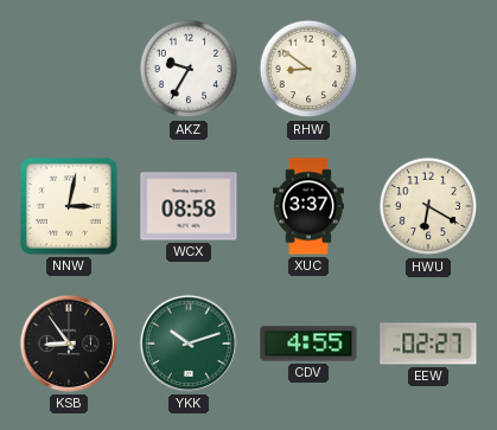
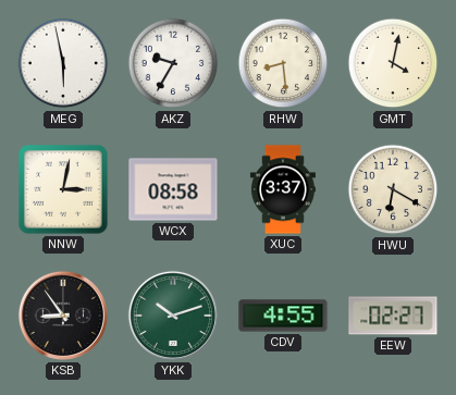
MEG: none -> 5:58 (63, 63)
RHW: 8:51 -> 8:29 (283, 63)
GMT: none -> 4:02 (393, 63)
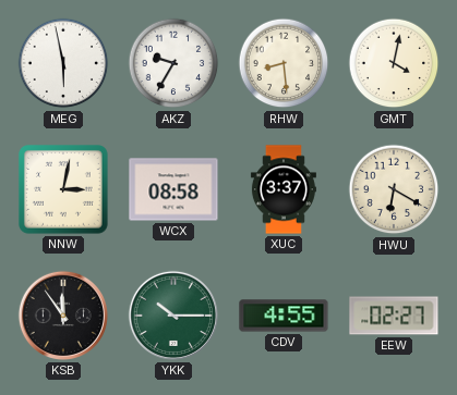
KSB: 8:54 -> 11:54 (63, 316)
YKK: 10:12 -> 10:15 (173, 316)
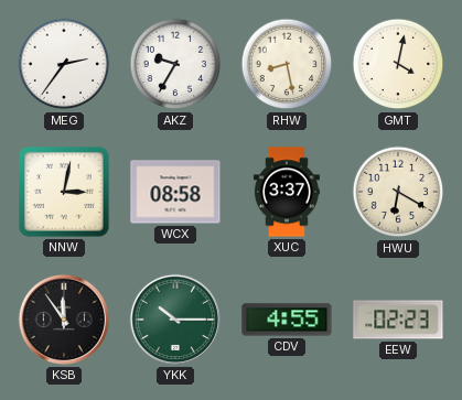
MEG: 5:58 -> 2:36 (64, 64)
RHW: 8:29 -> 8:28 (287, 64)
EEW: 02:27 -> 02:23 (398, 320)
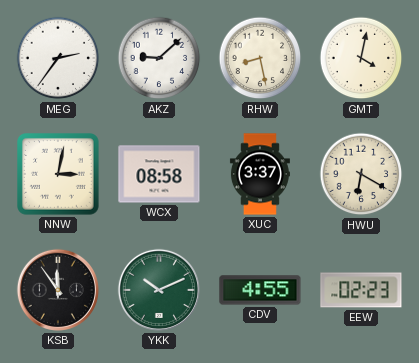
AKZ: 9:35 -> 9:08 (159, 58)
YKK: 10:15 -> 10:11 (159, 290)
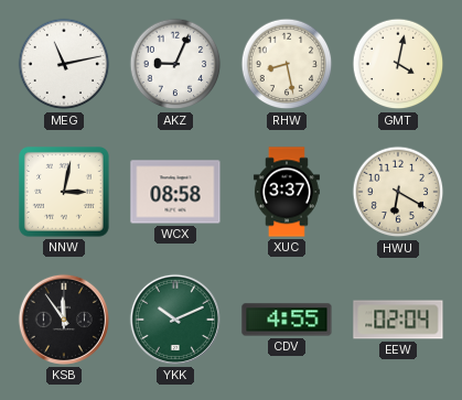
MEG: 2:36 -> 11:13 (64, 64)
AKZ: 9:08 -> 9:04 (175, 64)
EEW: 02:23 -> 02:04 (398, 320)
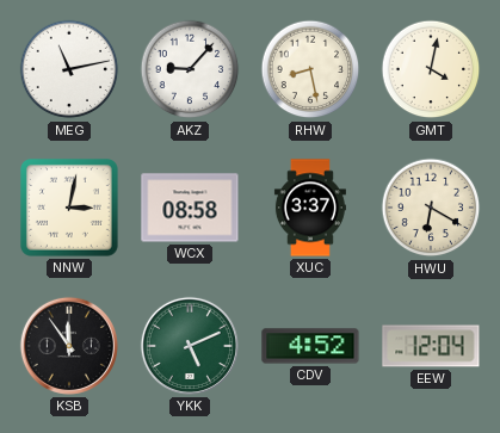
AKZ: 9:04 -> 9:07 (190, 69)
YKK: 10:11 -> 5:11 (190, 346)
CDV: 4:55 -> 4:52 (310, 346)
EEW: 02:04 -> 12:04 (431, 346)
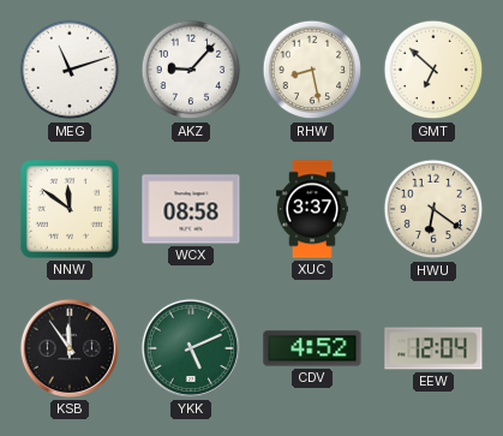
MEG: 11:13 -> 11:12 (70, 70)
GMT: 4:02 -> 6:52 (433, 70)
NNW: 3:02 -> 11:51 (71, 210)
HWU: 6:20 -> 6:21 (433, 209)
